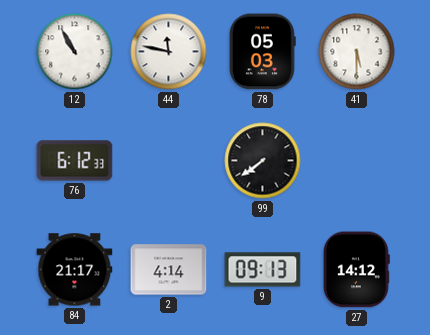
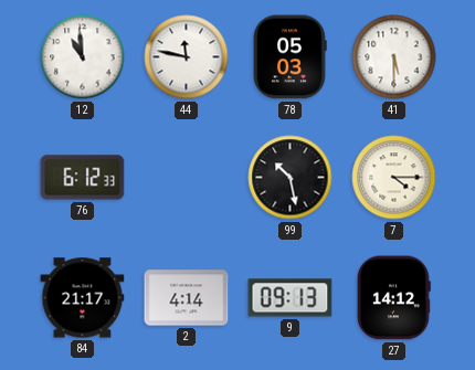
12: 10:55 -> 10:59 (83, 57)
99: 7:39 -> 10:28 (291, 178)
7: none -> 4:15 (394, 178)
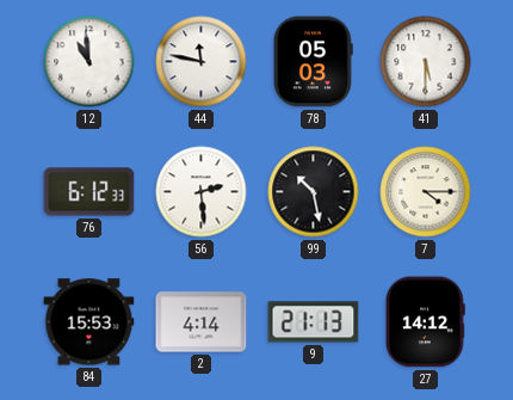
56: none -> 2:29 (202, 192)
84: 21:17 -> 15:53 (89, 322)
9: 09:13 -> 21:13 (314, 322)
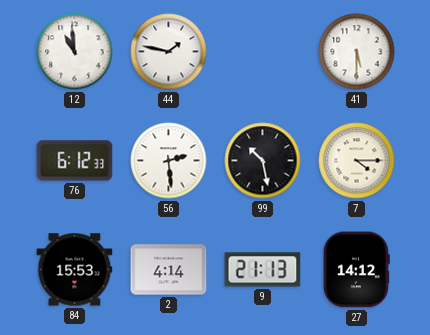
44: 11:47 -> 1:47 (169, 52)
78: 05:03 -> none (314, 62)
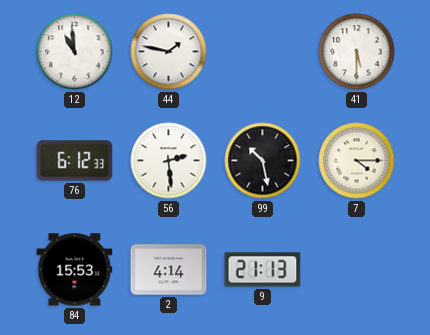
27: 14:12 -> none (356, 270)
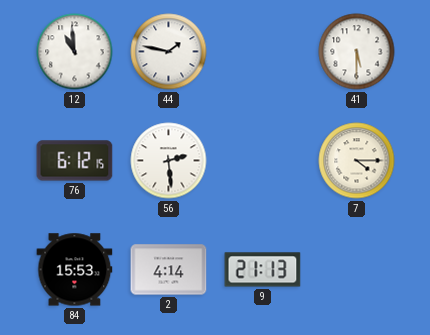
76: 6:12:33 -> 6:12:15 (75, 161)
99: 10:28 -> none (263, 161)
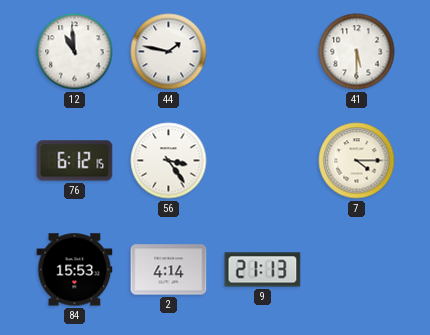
56: 2:29 -> 3:24 (169, 161)
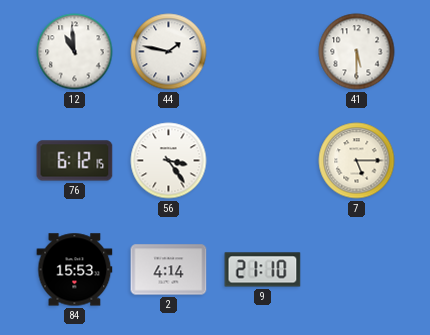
7: 4:15 -> 5:15 (357, 161)
9: 21:13 -> 21:10 (263, 270)
